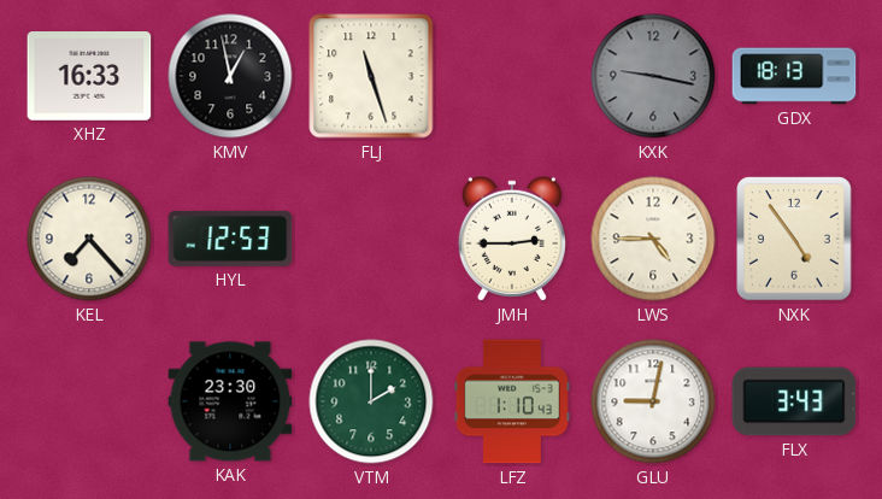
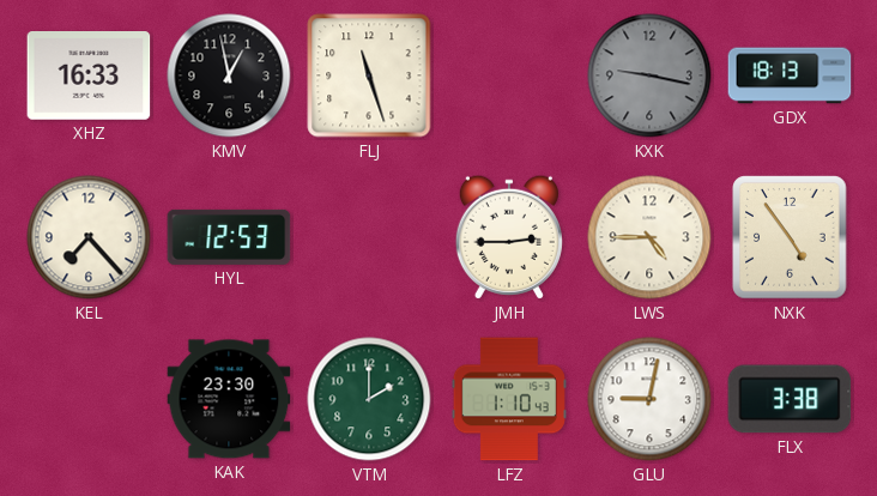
FLX: 3:43 -> 3:38 (790, 399)
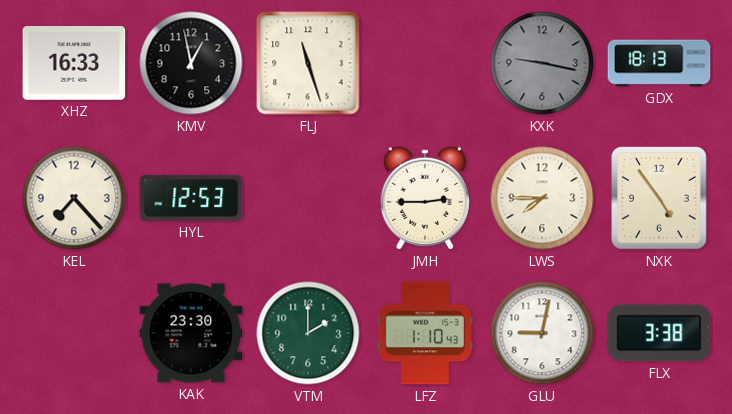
LWS: 4:45 -> 7:45 (542, 198)
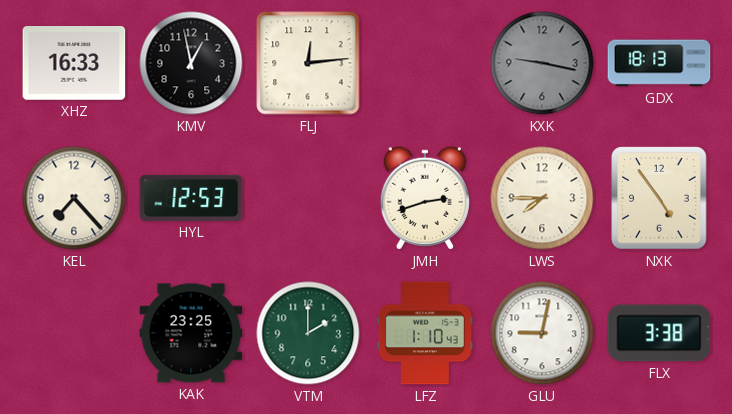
FLJ: 11:27 -> 12:14 (308, 63)
JMH: 2:45 -> 2:42 (425, 198)
KAK: 23:30 -> 23:25 (191, 333)
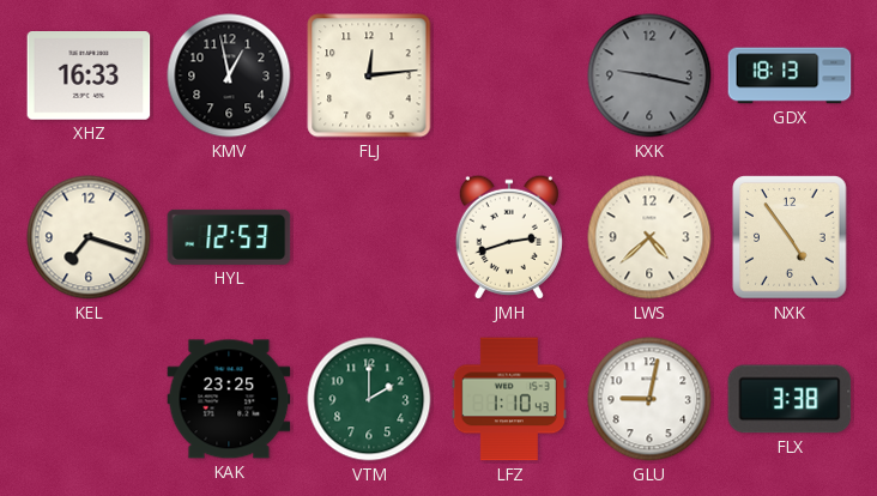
KEL: 7:23 -> 7:18 (89, 237)
LWS: 7:45 -> 4:38 (649, 237)
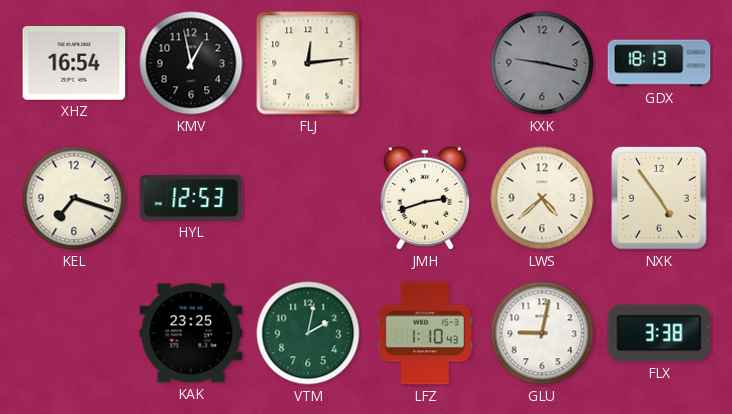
XHZ: 16:33 -> 16:54 (74, 64)
VTM: 2:00 -> 2:02 (308, 333)
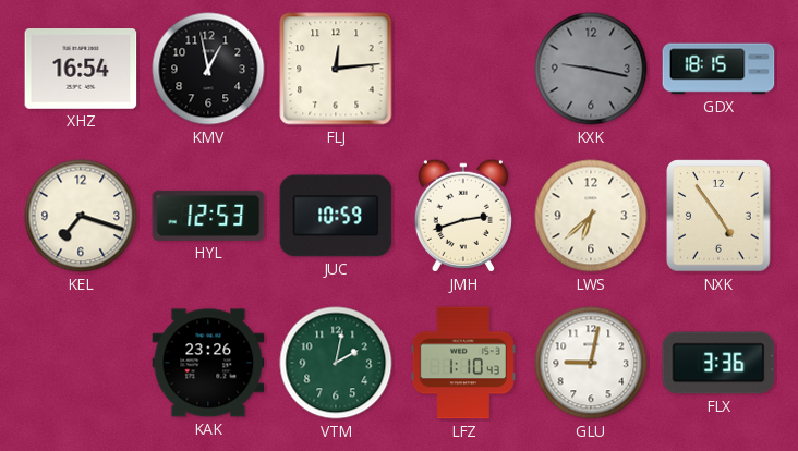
GDX: 18:13 -> 18:15 (718, 69)
JUC: none -> 10:59 (336, 216)
LWS: 4:38 -> 6:38 (591, 216)
KAK: 23:25 -> 23:26 (208, 363)
FLX: 3:38 -> 3:36 (718, 363)
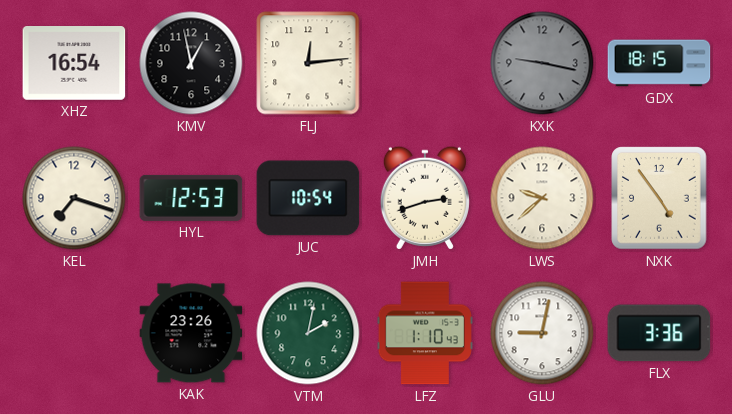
JUC: 10:59 -> 10:54 (308, 198)
LWS: 6:38 -> 9:38 (542, 198)
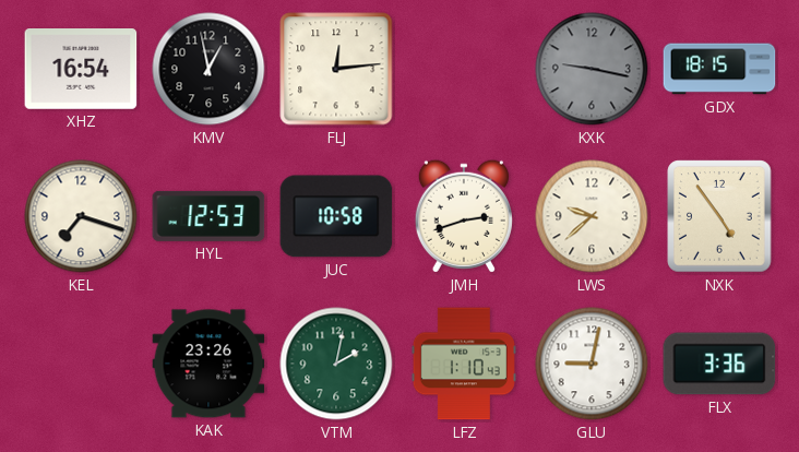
JUC: 10:54 -> 10:58 (336, 216)
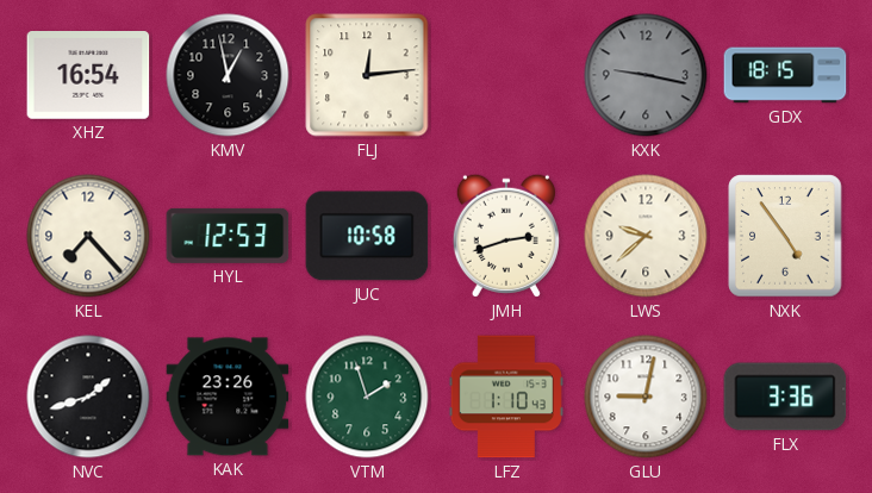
KEL: 7:18 -> 7:23 (88, 236)
NVC: none -> 1:42 (88, 397)
VTM: 2:02 -> 1:57 (367, 397)
